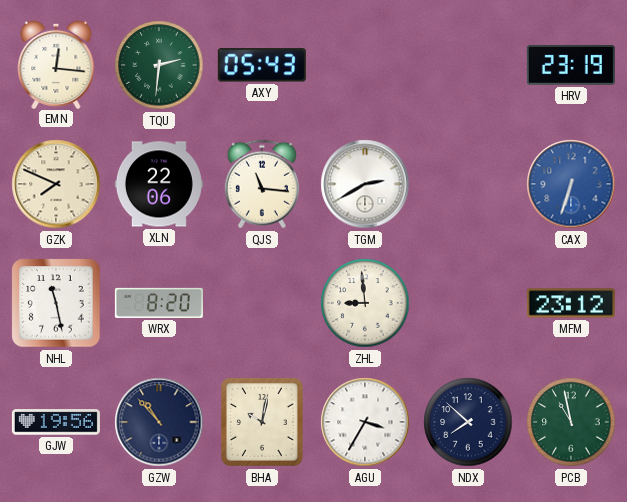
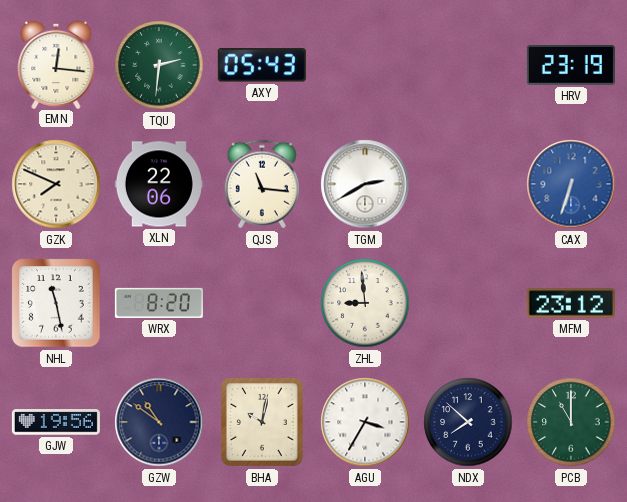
GZW: 10:53 -> 10:51 (159, 422)
PCB: 10:58 -> 11:00 (571, 422)
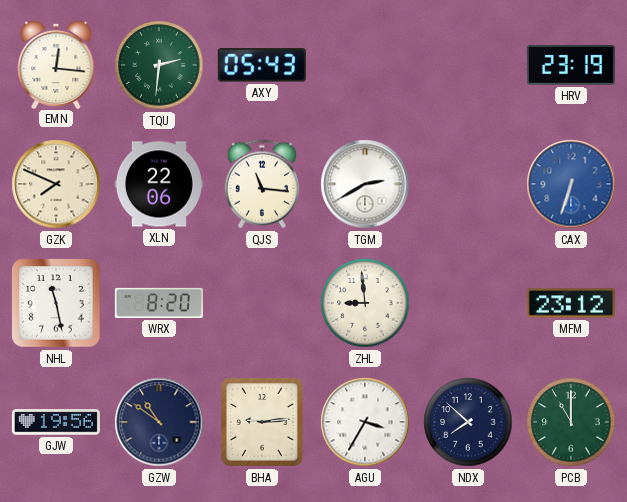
BHA: 10:02 -> 9:14 (262, 422)
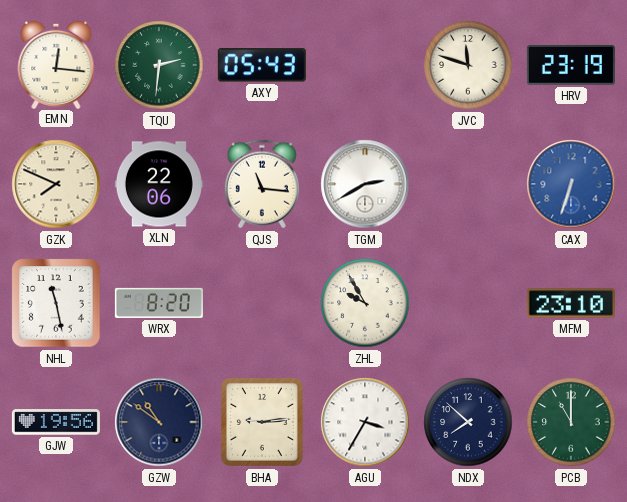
JVC: none -> 11:48 (468, 65)
ZHL: 8:59 -> 9:55 (365, 303)
MFM: 23:12 -> 23:10 (571, 303)
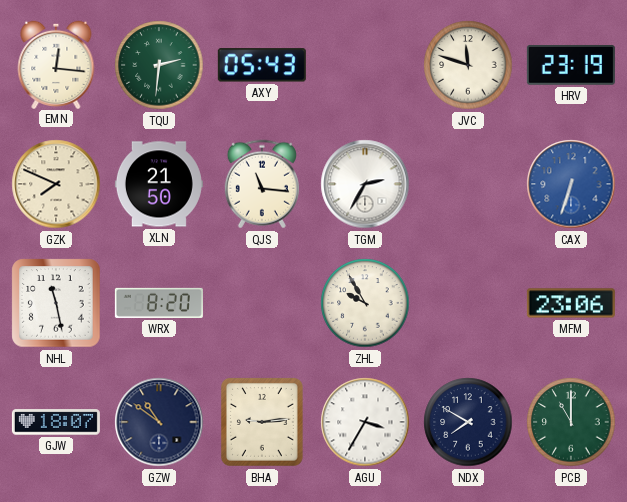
XLN: 22:06 -> 21:50 (159, 184)
TGM: 2:40 -> 2:35 (365, 184)
MFM: 23:10 -> 23:06 (571, 303)
GJW: 19:56 -> 18:07 (56, 422)
NDX: 7:52 -> 7:50 (468, 422)
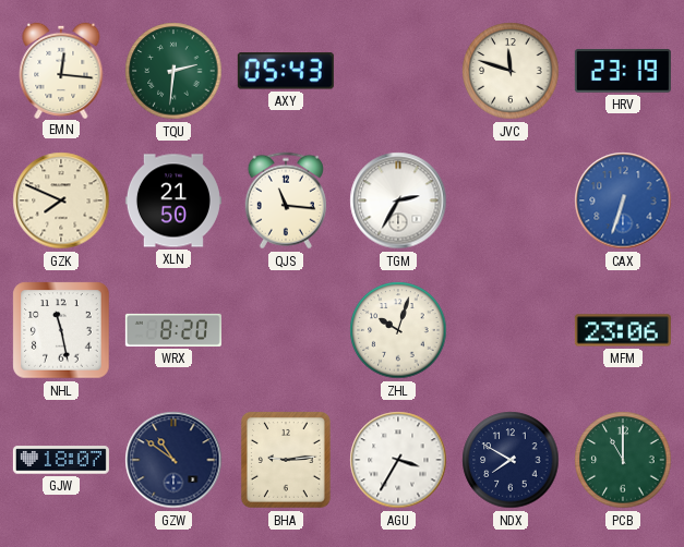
ZHL: 9:55 -> 10:03 (398, 330)
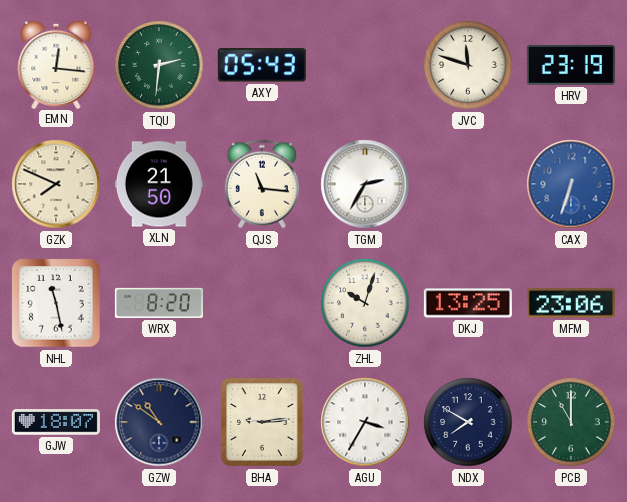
DKJ: none -> 13:25 (468, 303)
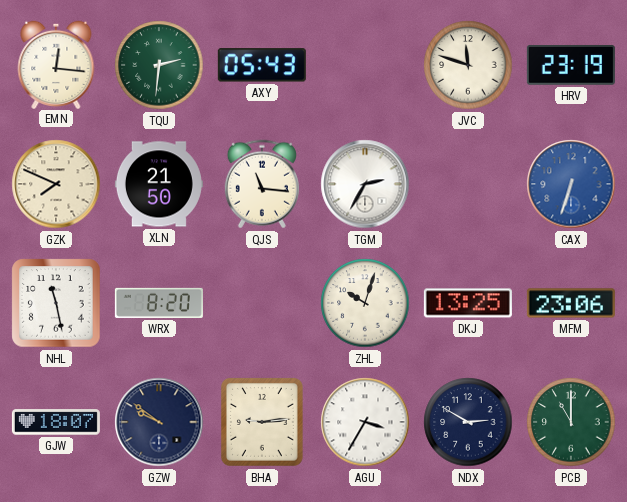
GZW: 10:51 -> 9:51 (159, 422)
NDX: 7:50 -> 2:50 (468, 422)
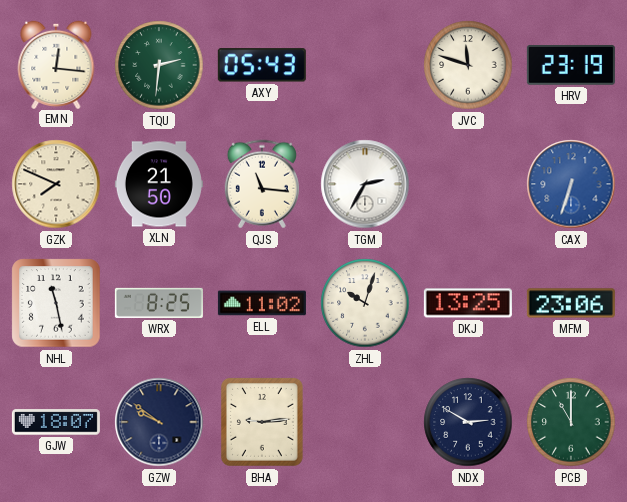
WRX: 8:20 -> 8:25 (159, 303)
ELL: none -> 11:02 (262, 303)
AGU: 3:35 -> none (365, 422)
